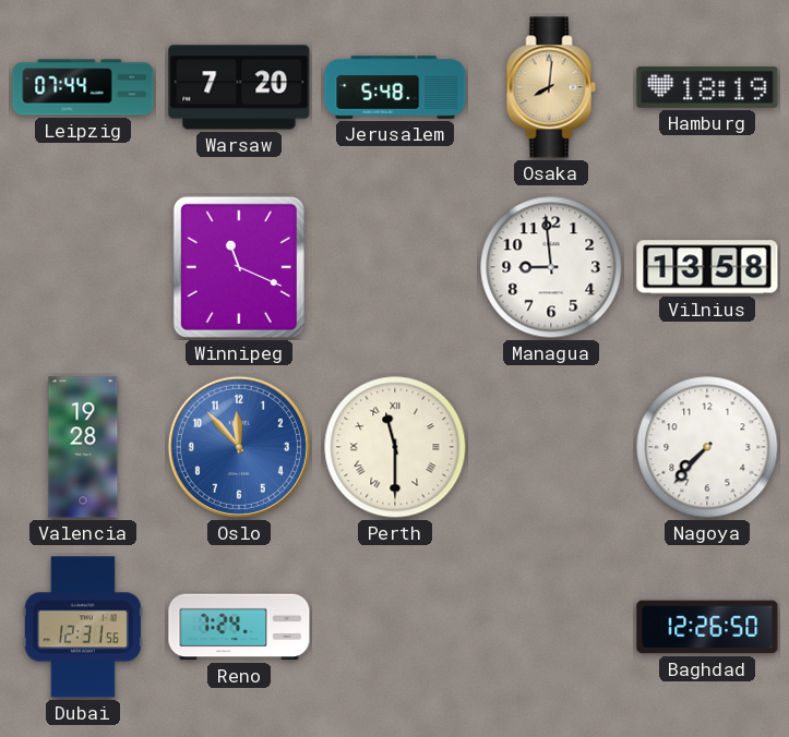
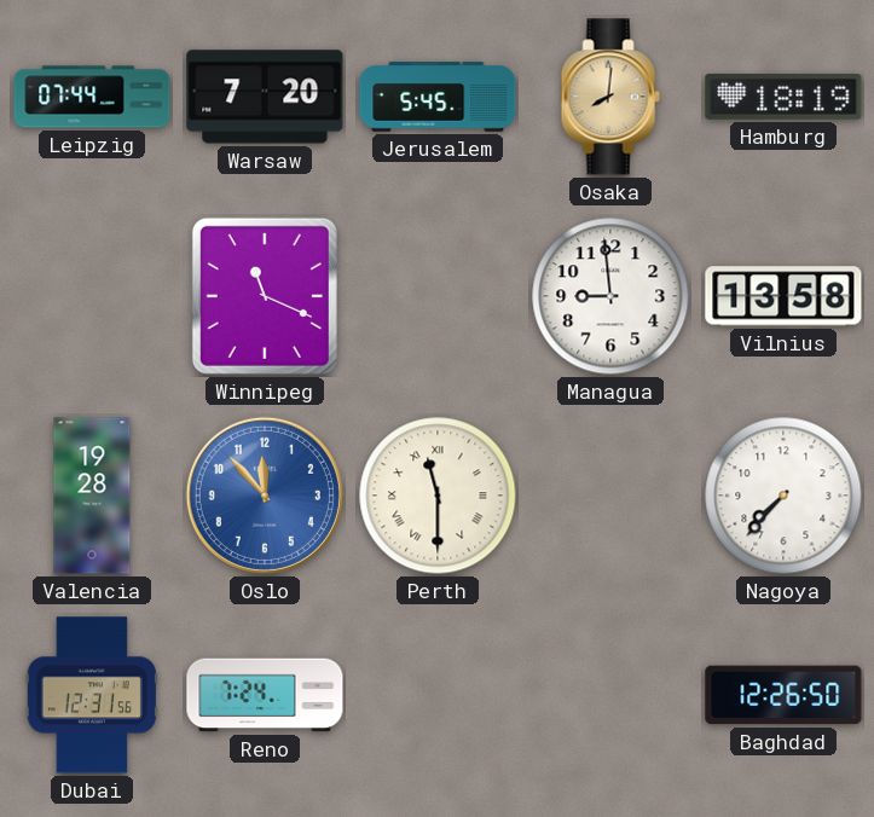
Jerusalem: 5:48 -> 5:45 (438, 97)
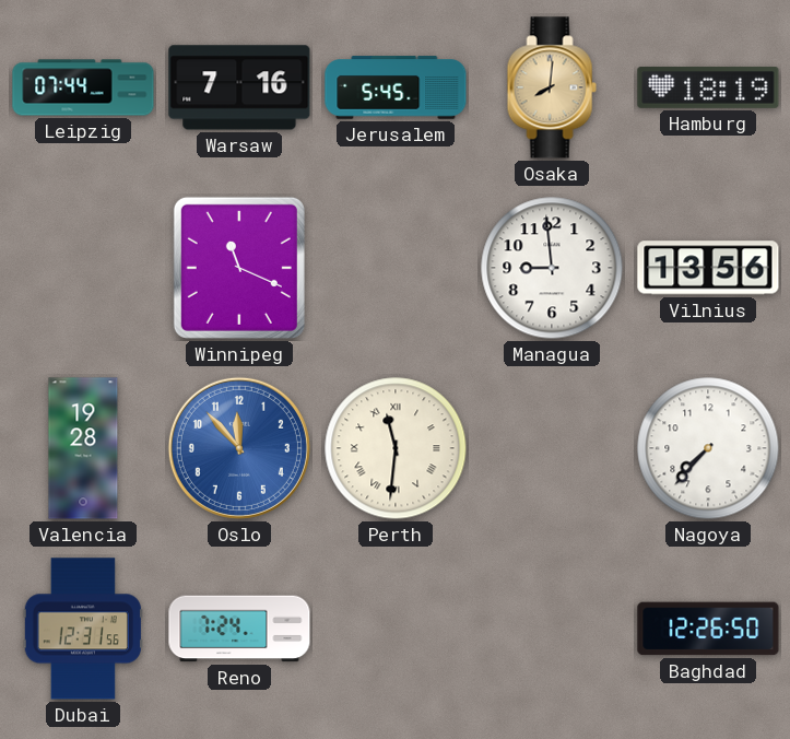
Warsaw: 7:20 -> 7:16 (239, 87)
Vilnius: 13:58 -> 13:56 (708, 268)
Perth: 11:30 -> 11:31 (396, 448)
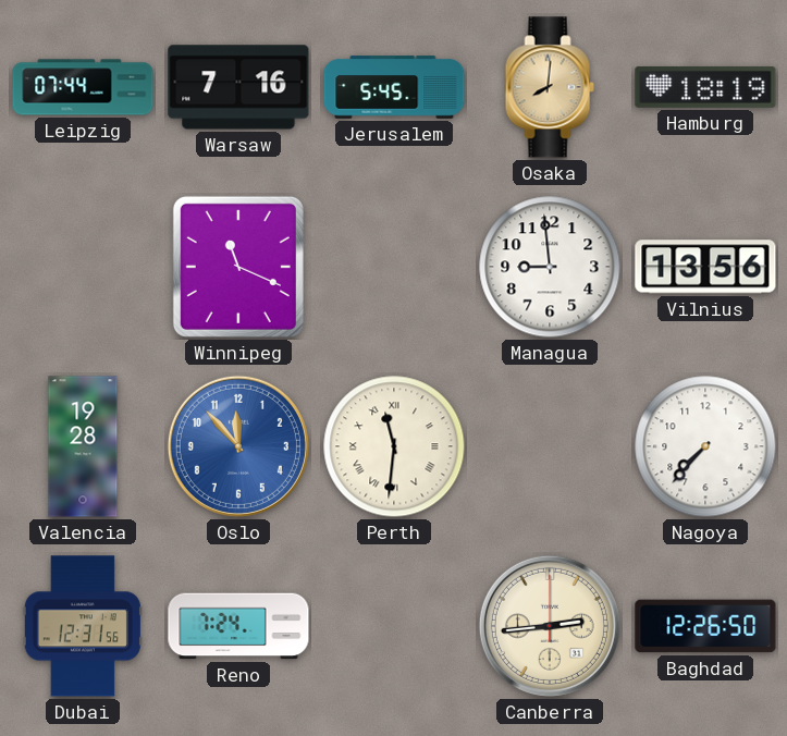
Canberra: none -> 2:44 (550, 626)
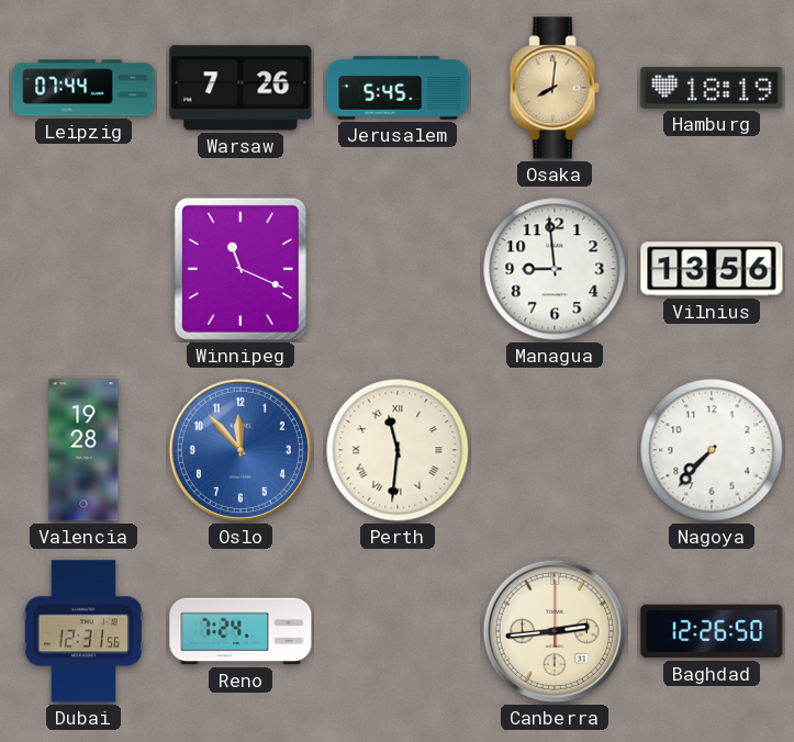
Warsaw: 7:16 -> 7:26 (241, 88)
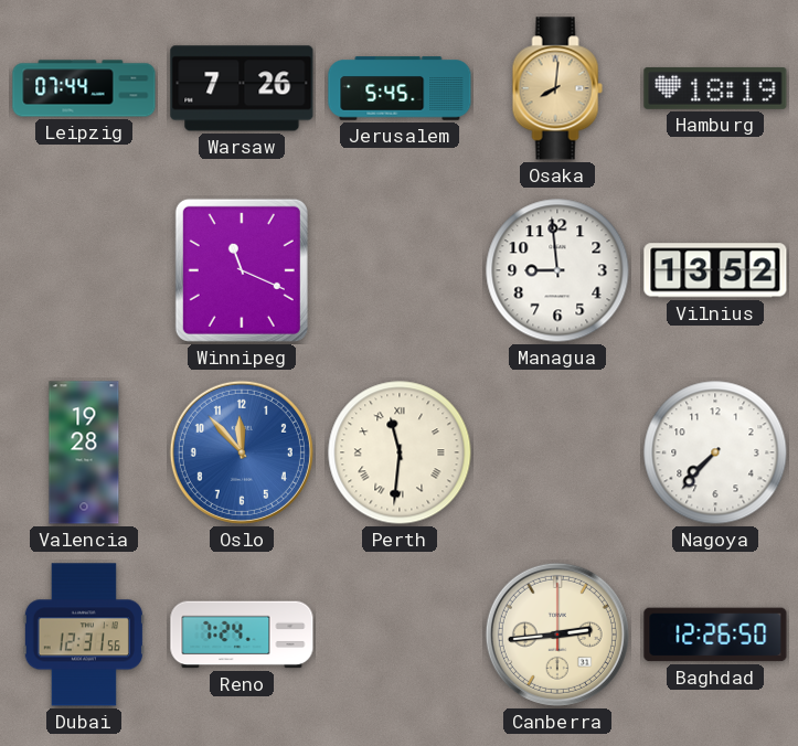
Vilnius: 13:56 -> 13:52 (715, 270)
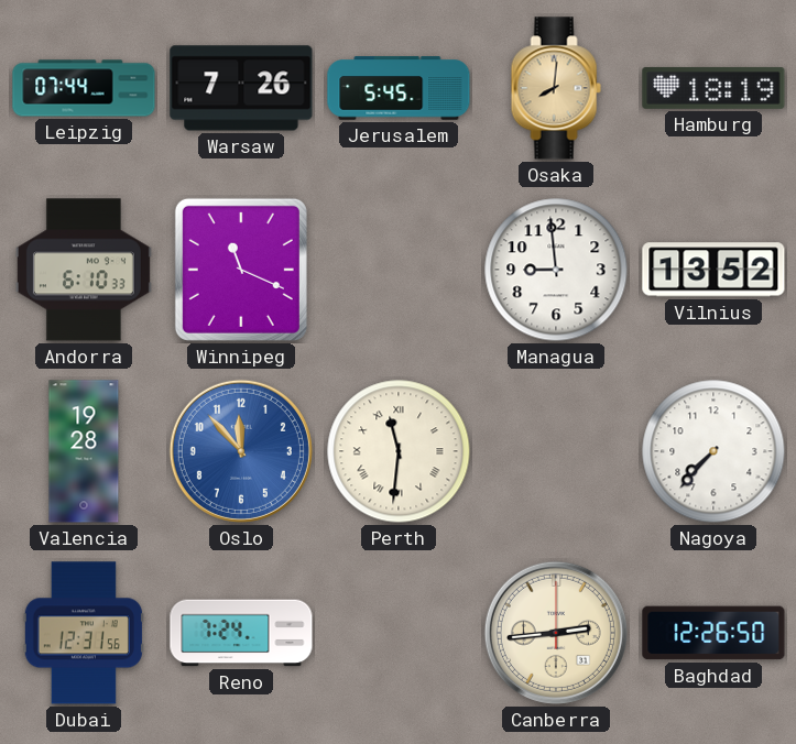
Andorra: none -> 6:10 (84, 270)
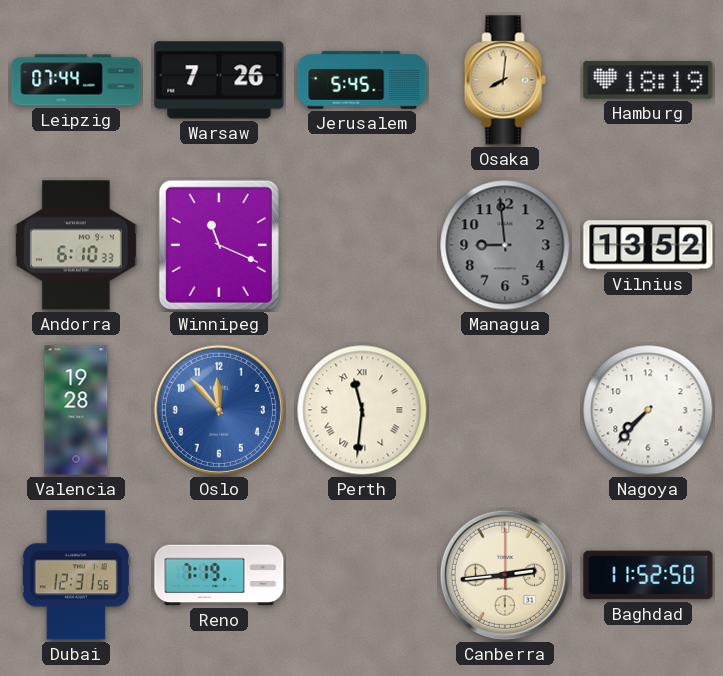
Managua dial: white -> grey (505, 245)
Reno: 7:24 -> 7:19 (219, 575)
Baghdad: 12:26 -> 11:52 (648, 575)
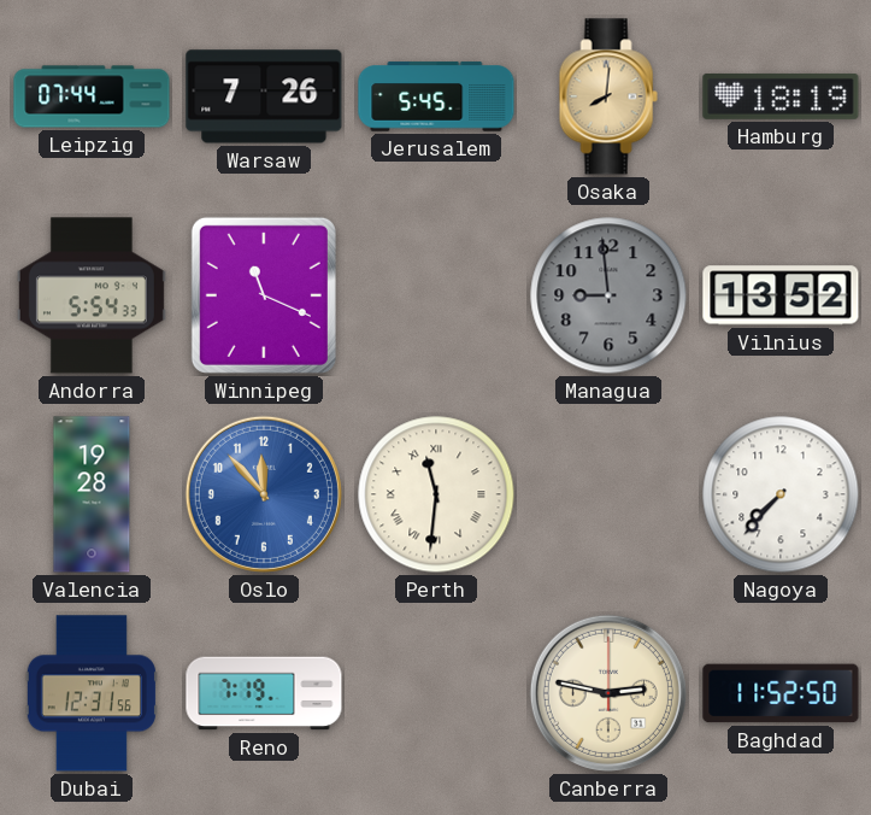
Andorra: 6:10 -> 5:54 (92, 295)
Canberra: 2:44 -> 2:47 (608, 693)
